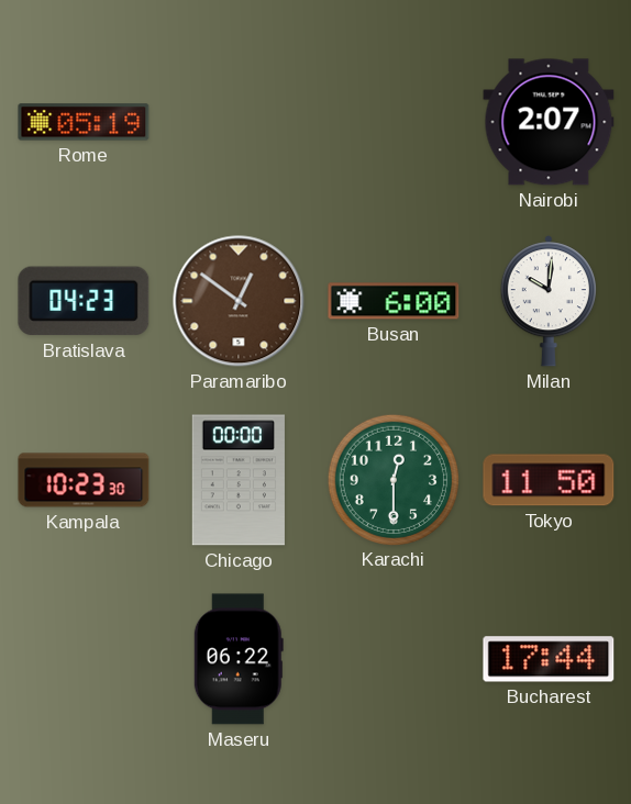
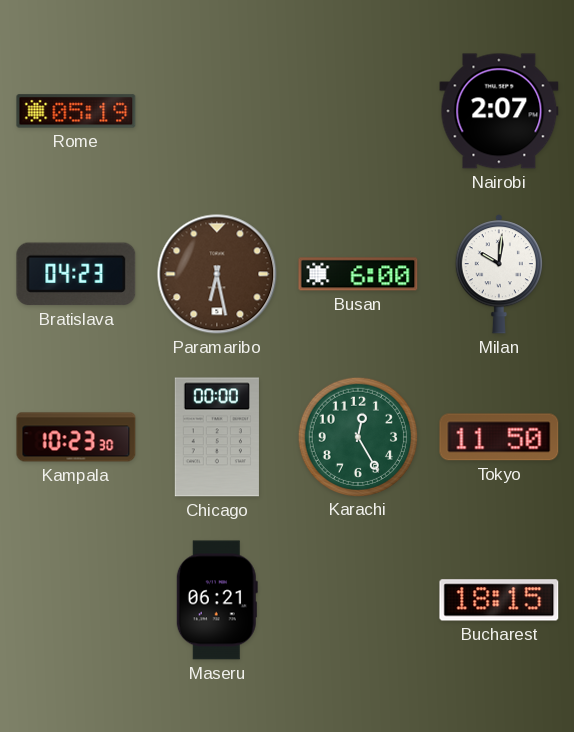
Paramaribo: 12:51 -> 6:28 (217, 274)
Karachi: 12:30 -> 12:25 (357, 436)
Maseru: 06:22 -> 06:21 (217, 600)
Bucharest: 17:44 -> 18:15 (499, 600)
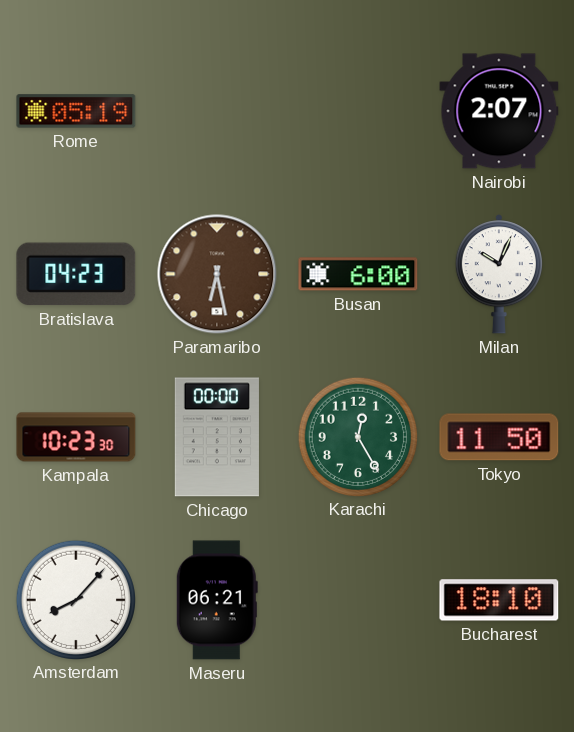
Milan: 10:01 -> 10:04 (499, 274)
Amsterdam: none -> 8:07 (75, 599)
Bucharest: 18:15 -> 18:10 (499, 600)
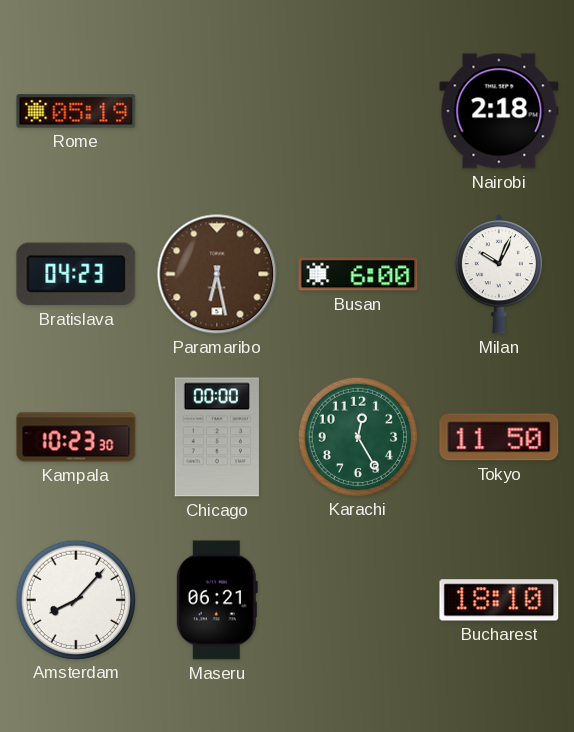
Nairobi: 2:07 -> 2:18 (499, 111)
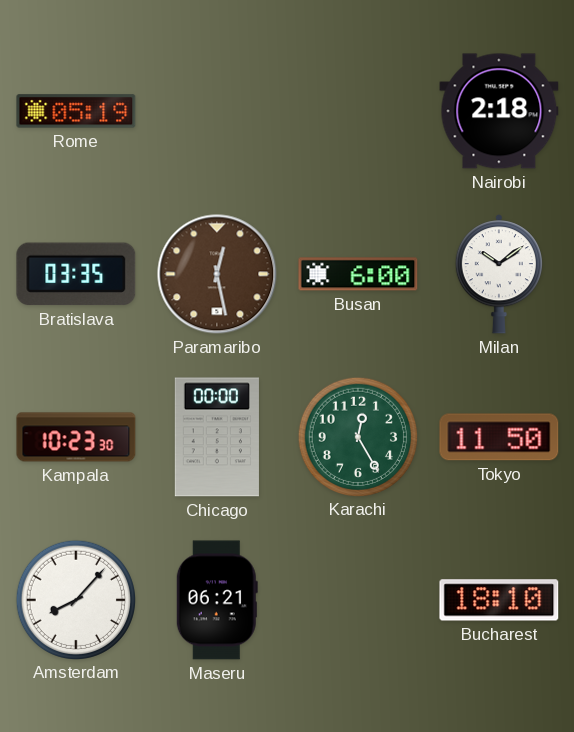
Bratislava: 04:23 -> 03:35 (76, 274)
Paramaribo: 6:28 -> 12:28 (217, 274)
Milan: 10:04 -> 10:09 (499, 274)
